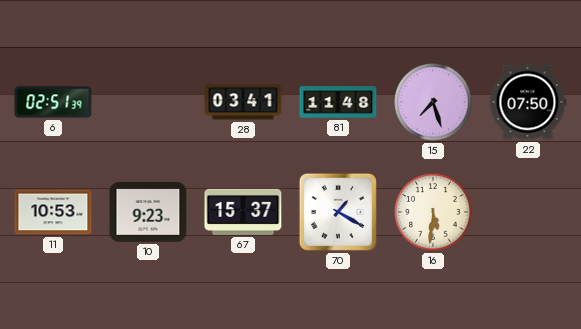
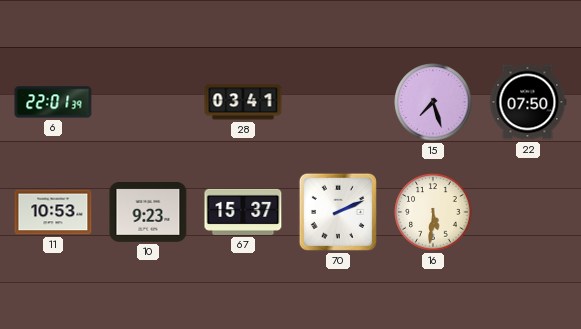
6: 02:51 -> 22:01 (53, 102)
81: 11:48 -> none (338, 102)
70: 1:20 -> 2:11 (338, 212)
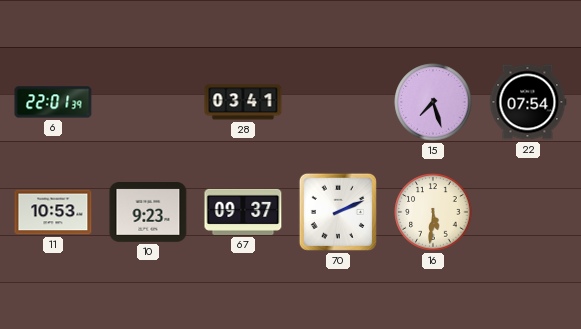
22: 07:50 -> 07:54 (528, 102)
67: 15:37 -> 09:37 (243, 212)
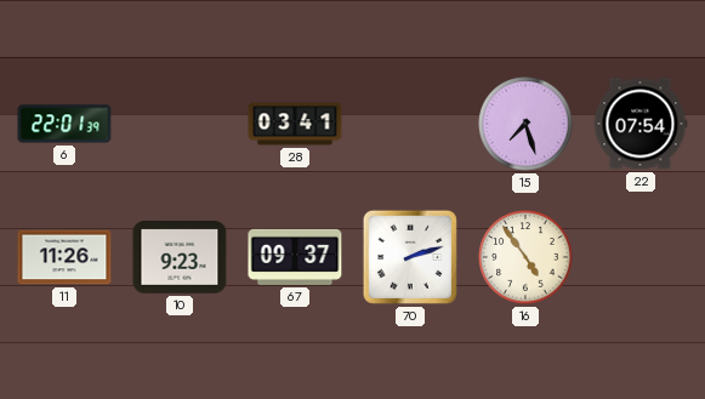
11: 10:53 -> 11:26 (64, 257)
70: 2:11 -> 2:12 (410, 257)
16: 5:31 -> 4:54 (525, 257)
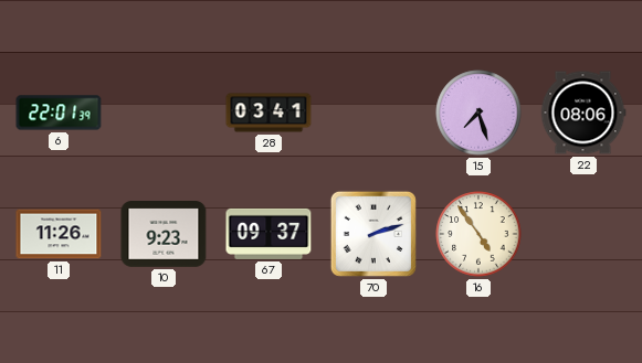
22: 07:54 -> 08:06 (583, 113)
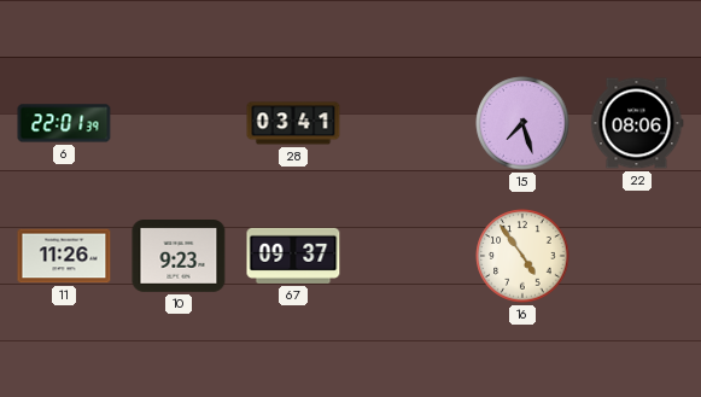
70: 2:12 -> none (373, 234)
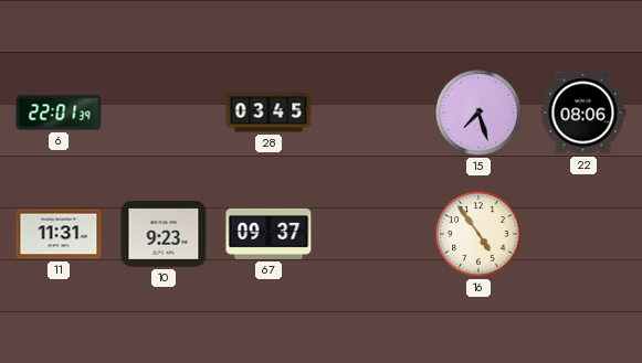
28: 03:41 -> 03:45 (269, 113)
11: 11:26 -> 11:31 (59, 234)
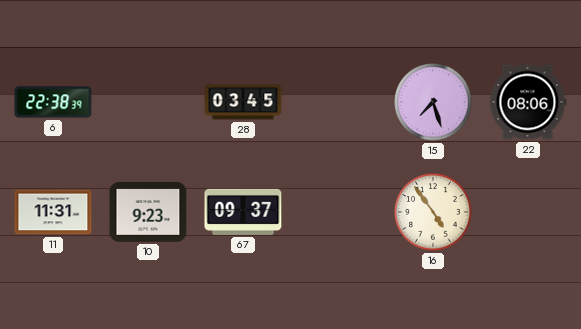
6: 22:01 -> 22:38 (53, 102)
